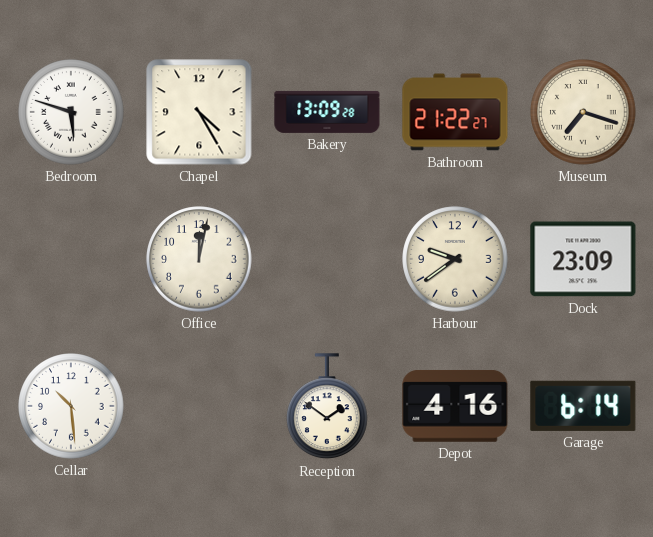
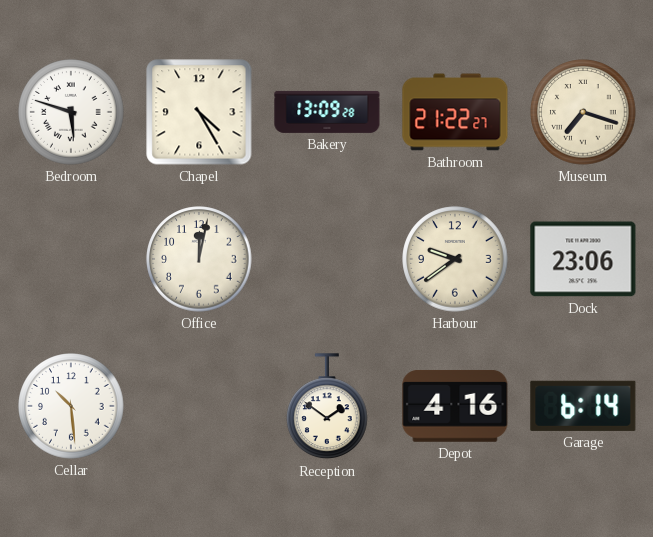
Dock: 23:09 -> 23:06 (583, 259)
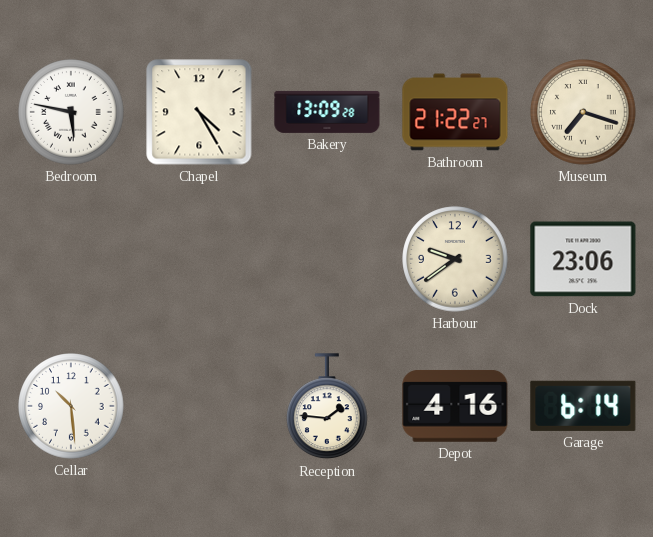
Bedroom: 5:48 -> 5:47 (71, 112)
Office: 12:02 -> none (199, 259)
Reception: 1:51 -> 1:46 (328, 407)
